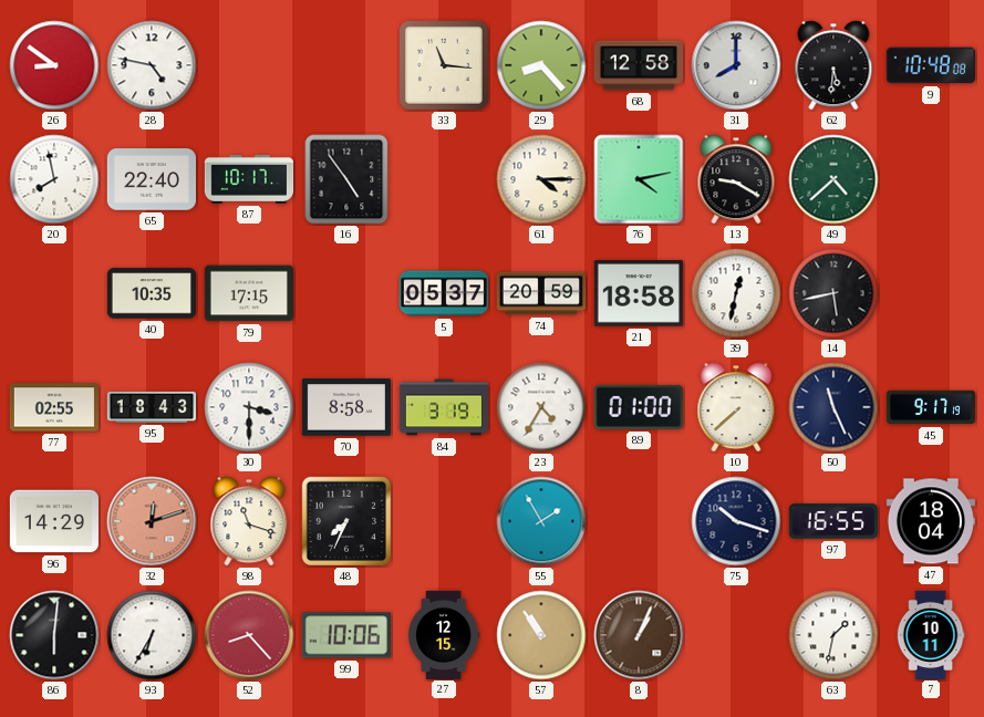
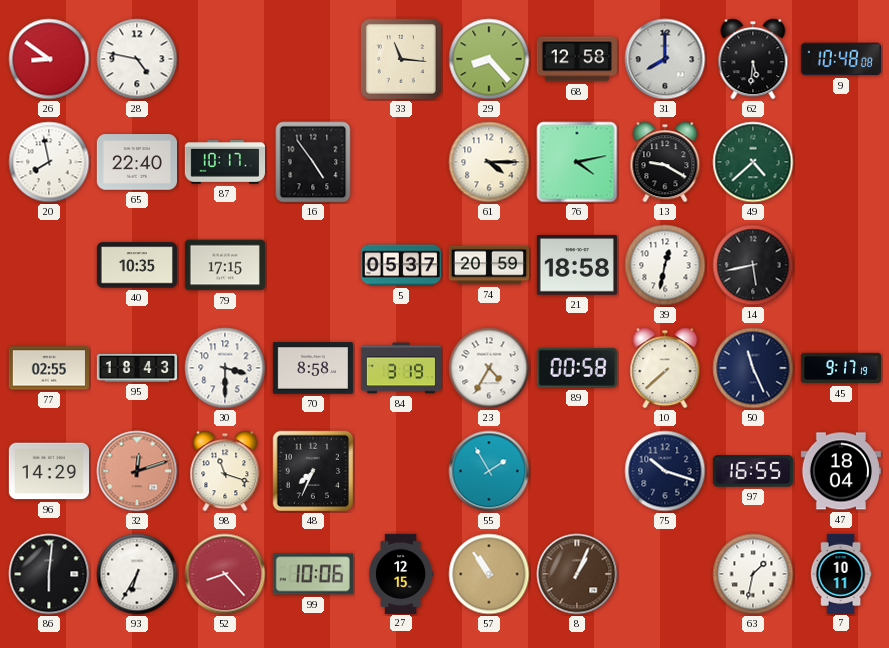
89: 01:00 -> 00:58 (577, 368)
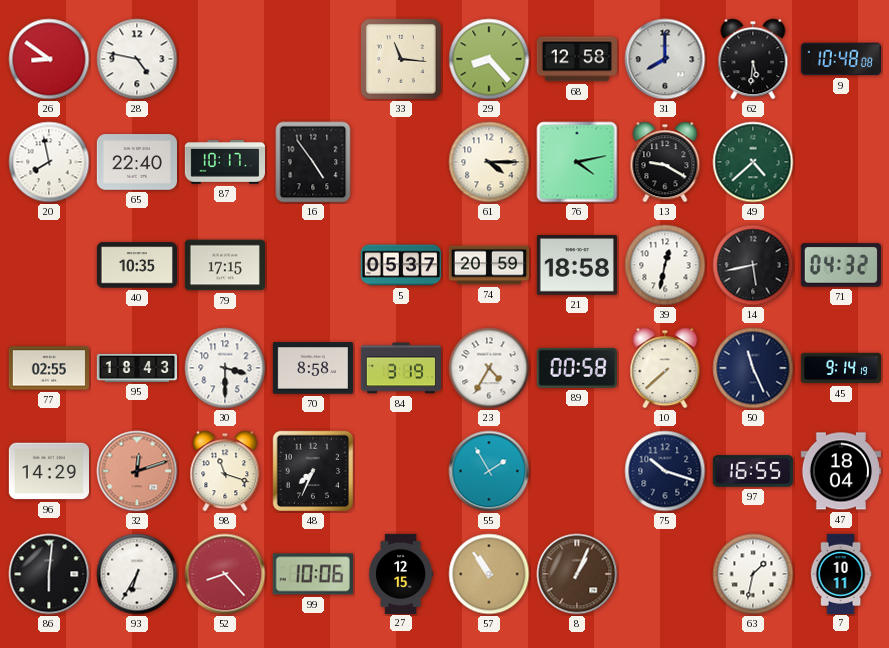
71: none -> 04:32 (841, 265)
45: 9:17 -> 9:14 (840, 368)
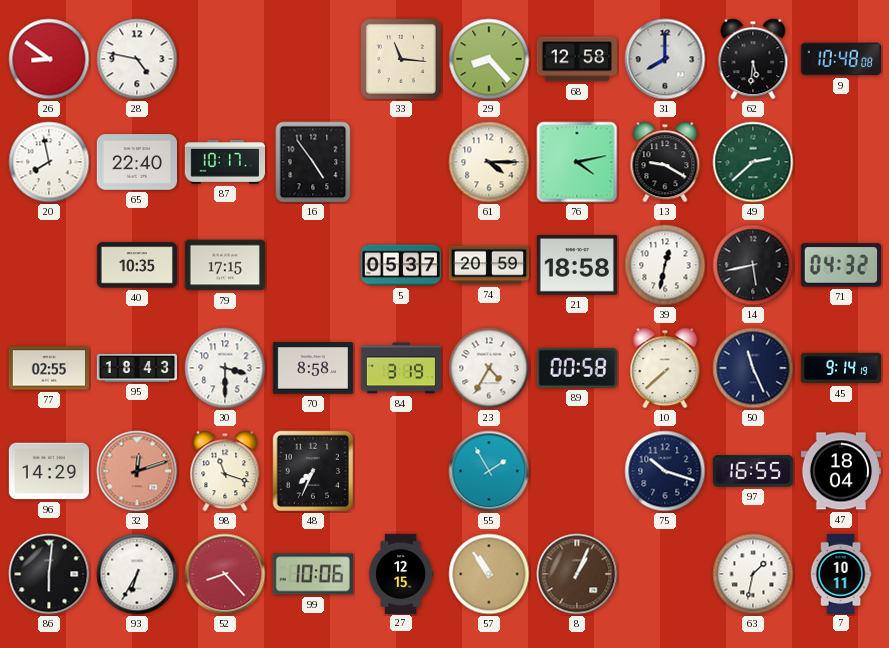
49: 4:38 -> 2:38 (753, 162)
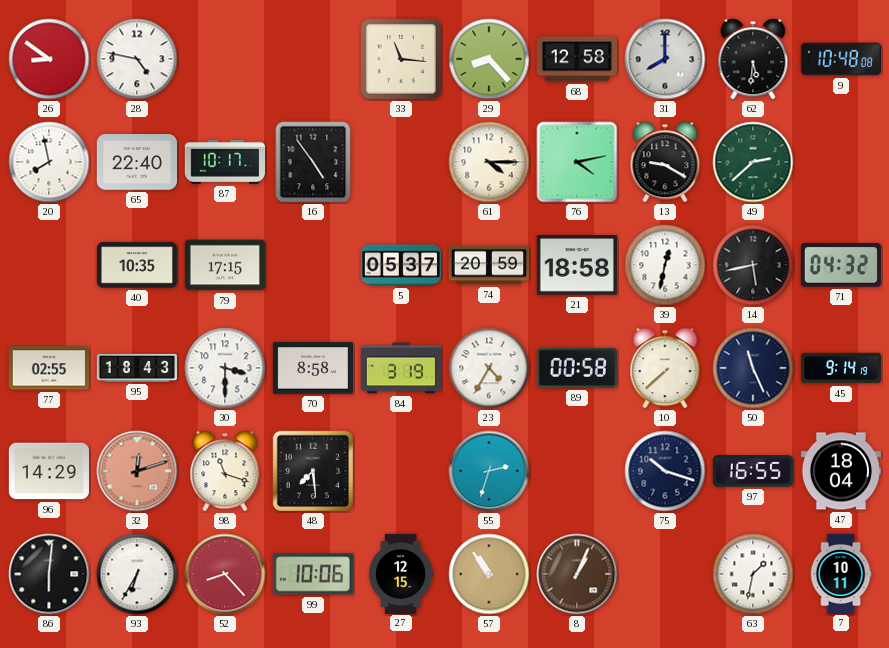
48: 7:34 -> 7:29 (313, 471)
55: 1:55 -> 2:33 (489, 471)
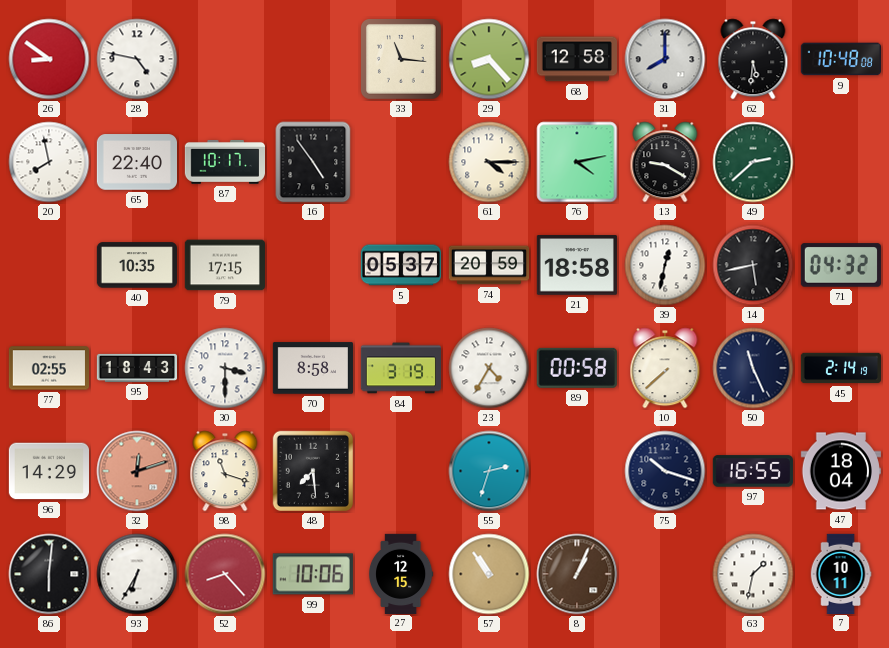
45: 9:14 -> 2:14 (840, 368)
